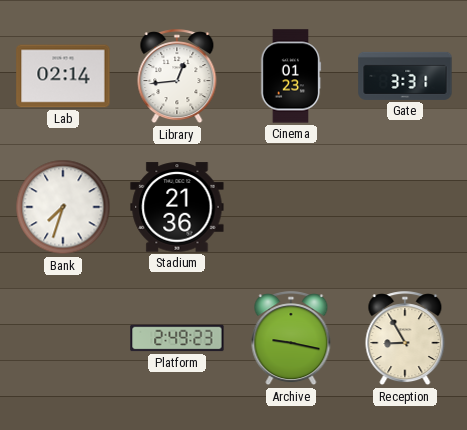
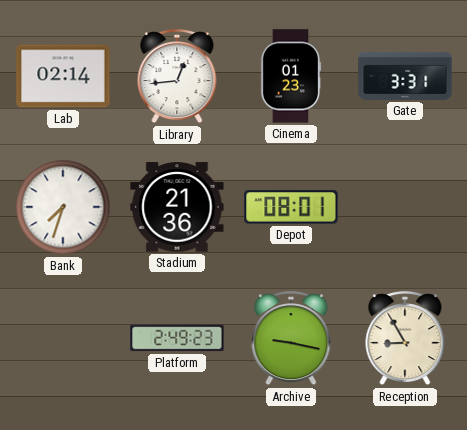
Depot: none -> 08:01 (291, 207)
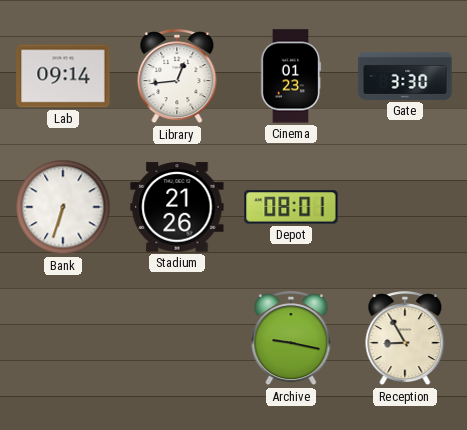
Lab: 02:14 -> 09:14 (63, 76)
Gate: 3:31 -> 3:30 (405, 76)
Bank: 7:33 -> 6:33 (63, 207)
Stadium: 21:36 -> 21:26 (177, 207)
Platform: 2:49 -> none (177, 338)
